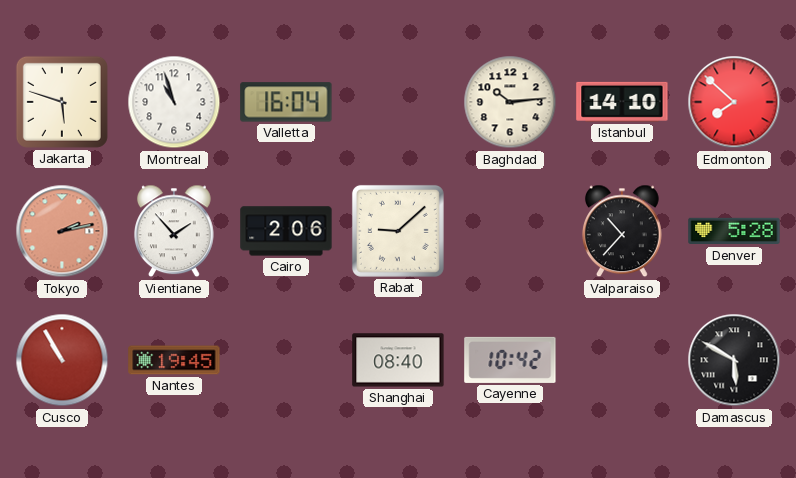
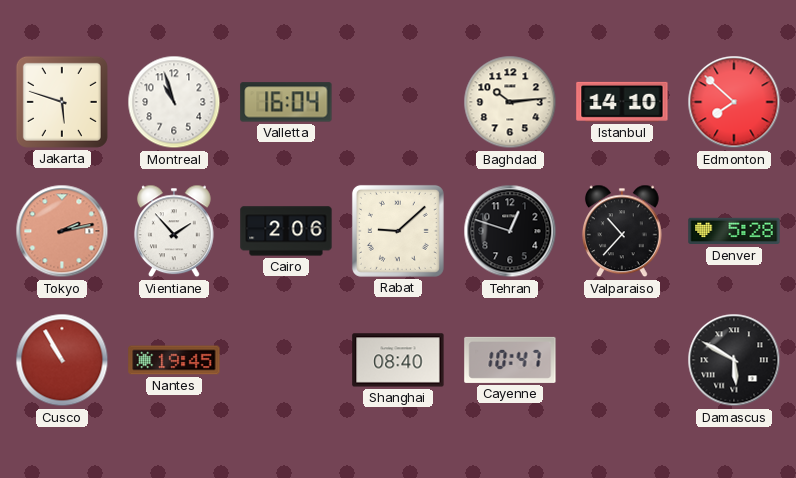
Tehran: none -> 12:48 (510, 231)
Cayenne: 10:42 -> 10:47 (510, 360)
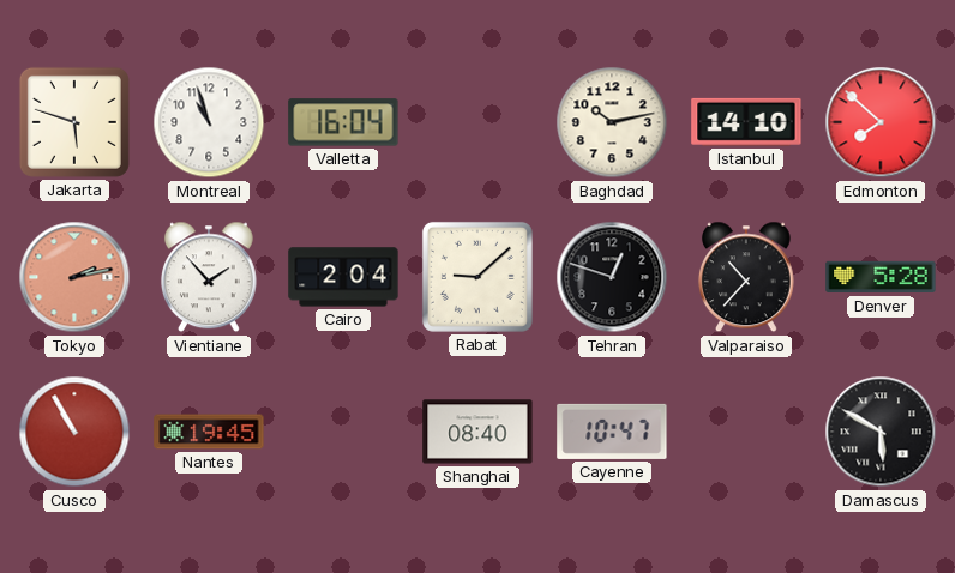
Baghdad: 10:14 -> 10:13 (612, 122)
Cairo: 2:06 -> 2:04 (343, 277)
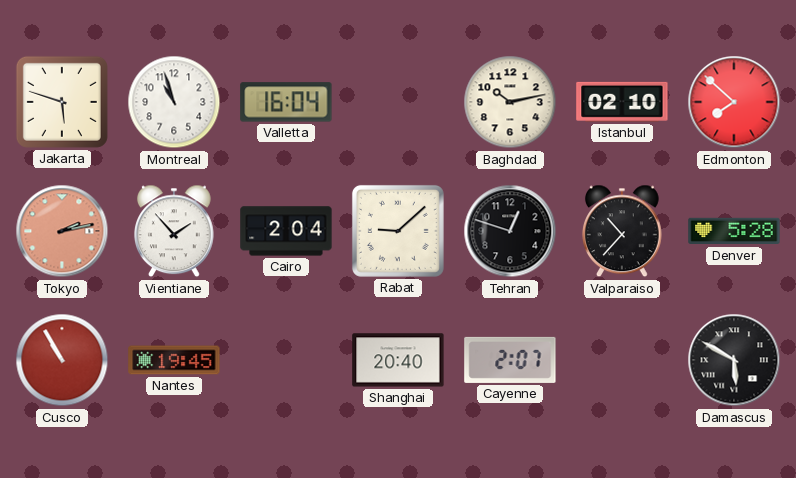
Istanbul: 14:10 -> 02:10 (622, 102)
Shanghai: 08:40 -> 20:40 (398, 360)
Cayenne: 10:47 -> 2:07 (510, 360)
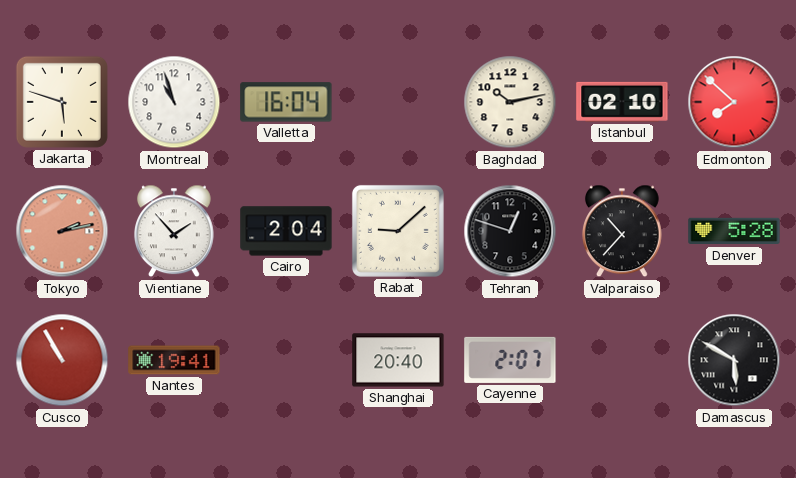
Nantes: 19:45 -> 19:41 (174, 360)
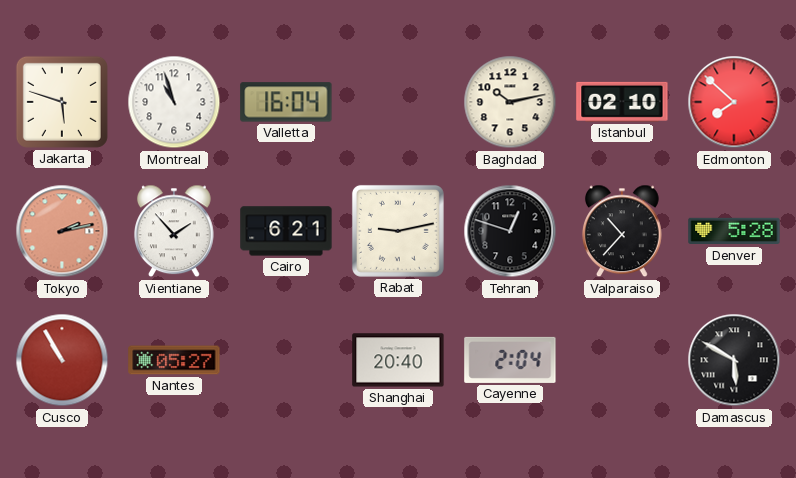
Cairo: 2:04 -> 6:21 (286, 231)
Rabat: 9:08 -> 9:13 (398, 231)
Nantes: 19:41 -> 05:27 (174, 360)
Cayenne: 2:07 -> 2:04 (510, 360)
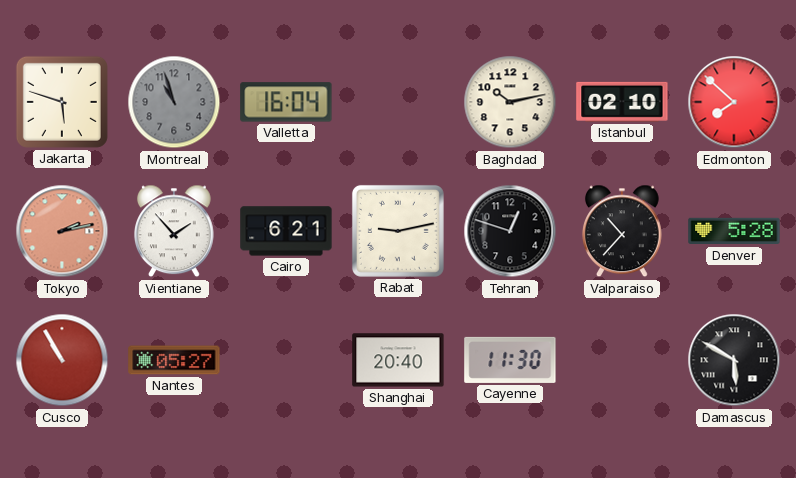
Montreal dial: white -> grey (174, 102)
Cayenne: 2:04 -> 11:30 (510, 360)
